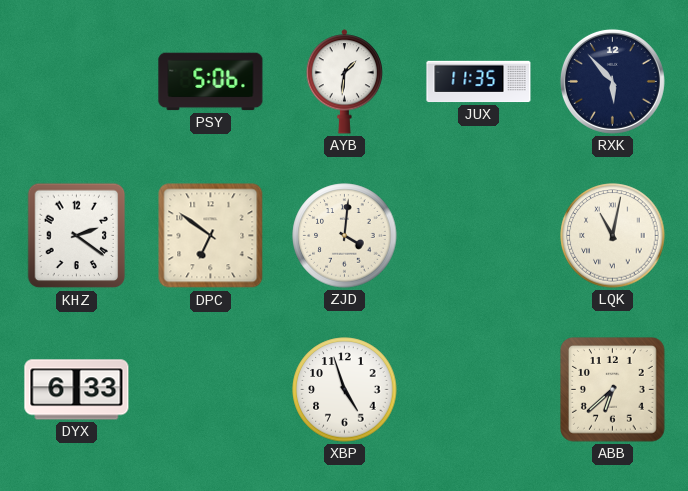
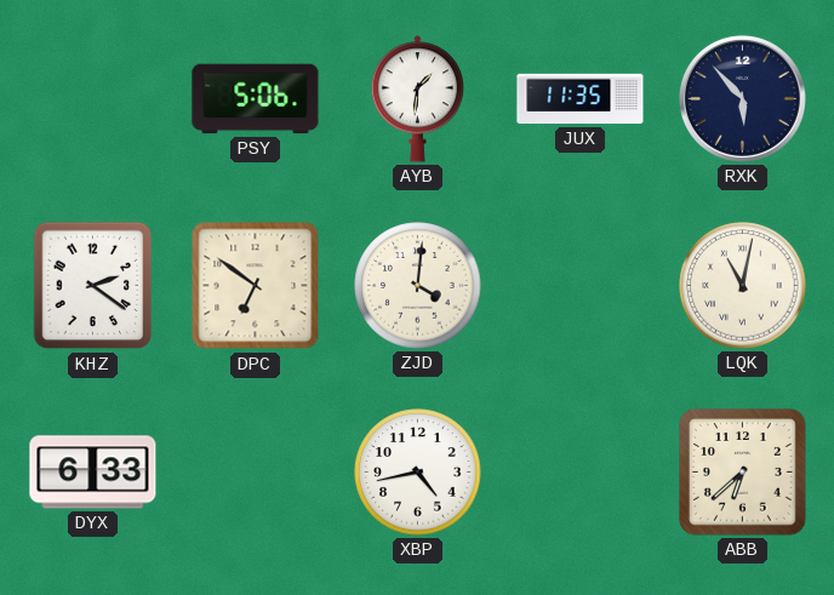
XBP: 4:57 -> 4:43 (418, 473)
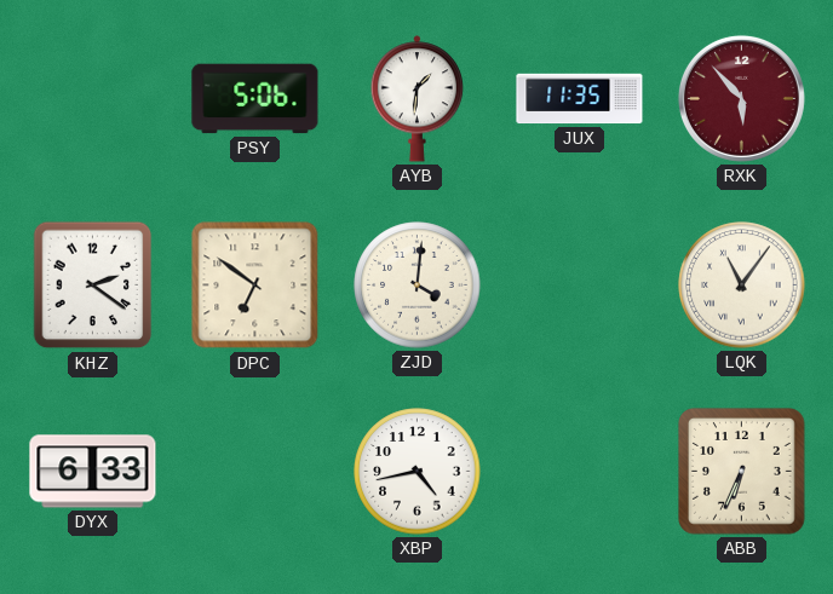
RXK dial: navy -> burgundy (741, 98)
LQK: 11:02 -> 11:06 (742, 286)
ABB: 6:38 -> 6:34 (742, 472)
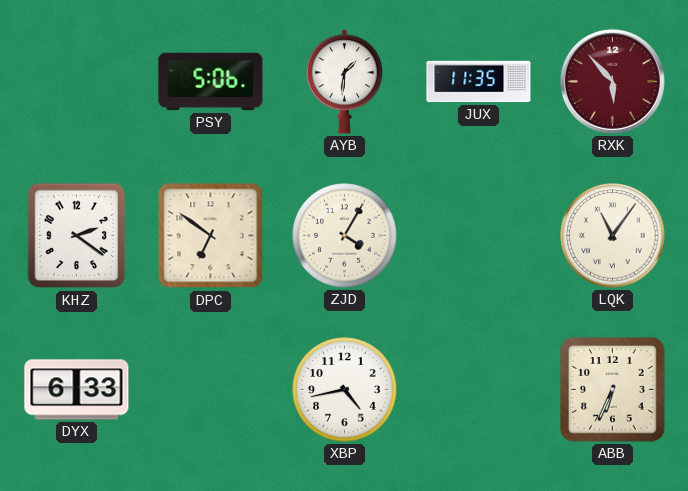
ZJD: 4:01 -> 4:05 (345, 236)
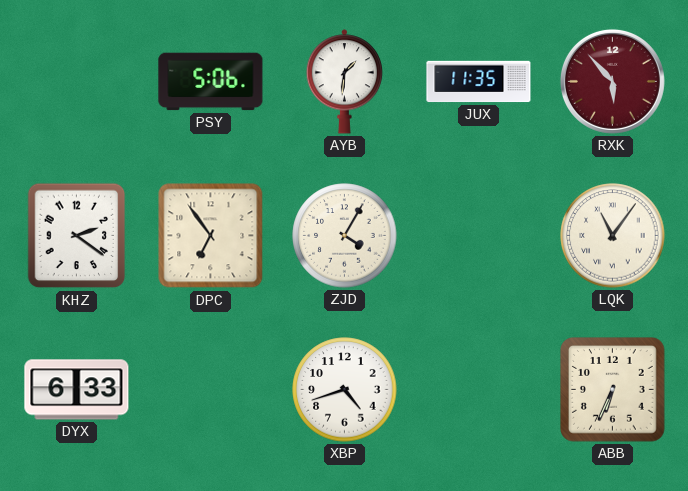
DPC: 6:51 -> 6:54 (211, 236)
XBP: 4:43 -> 4:42 (345, 390)
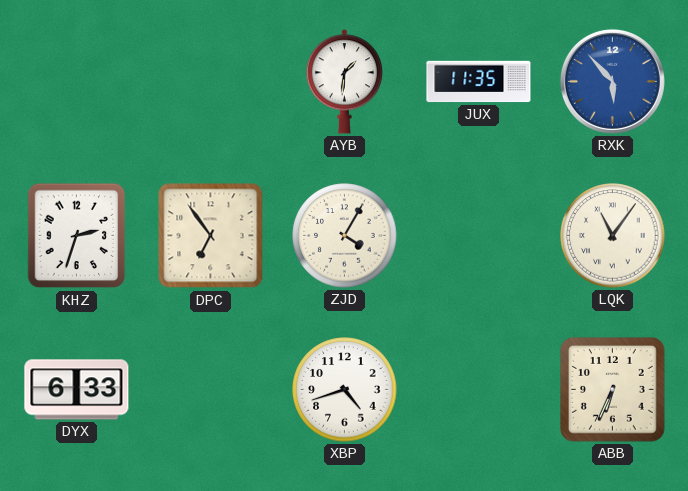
PSY: 5:06 -> none (211, 82)
RXK dial: burgundy -> blue (612, 81)
KHZ: 2:21 -> 2:33 (77, 236)
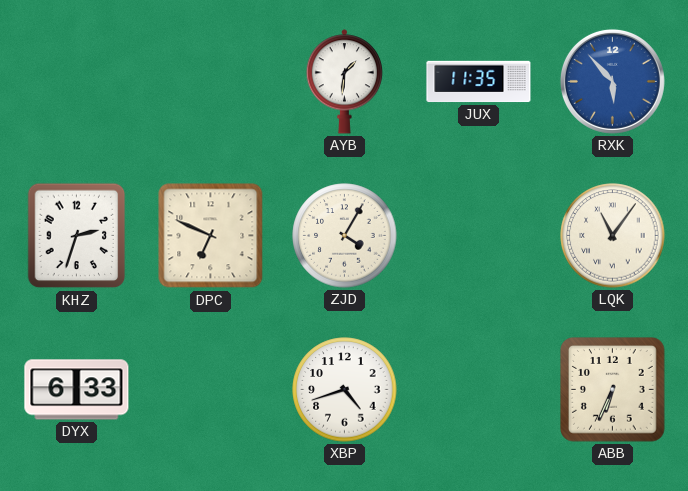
DPC: 6:54 -> 6:49 (211, 236)
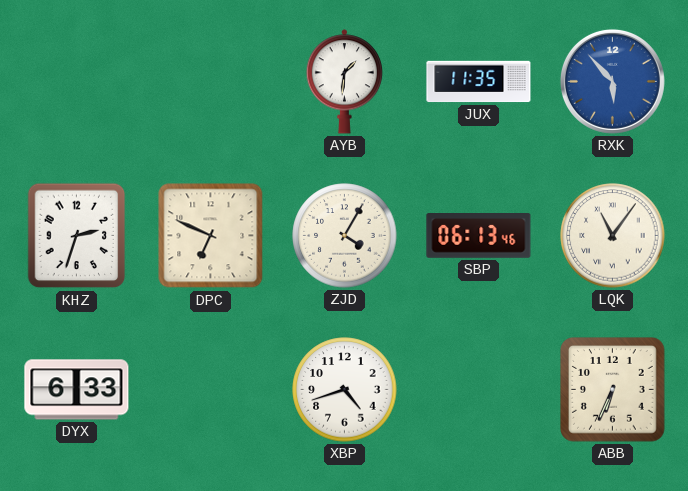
SBP: none -> 06:13 (479, 236)
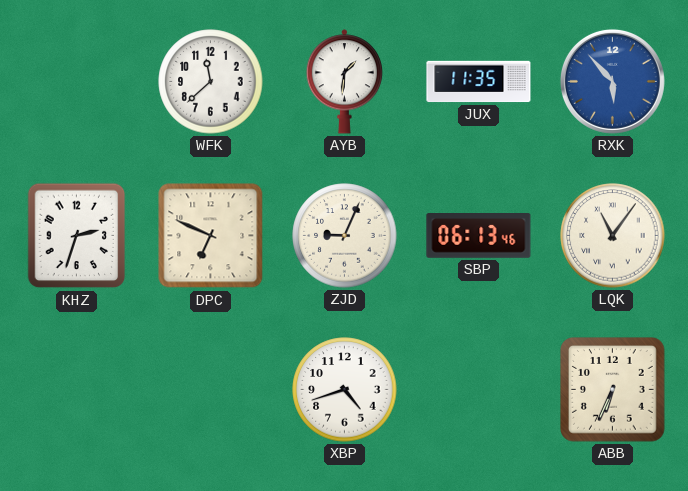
WFK: none -> 11:38 (211, 82)
ZJD: 4:05 -> 9:04 (345, 236)
DYX: 6:33 -> none (77, 390)
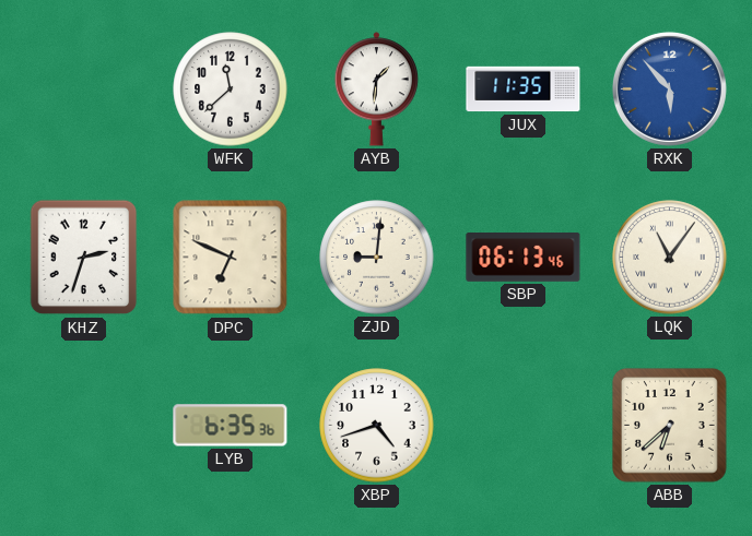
ZJD: 9:04 -> 9:01 (377, 258)
LYB: none -> 6:35 (231, 426)
ABB: 6:34 -> 6:38 (670, 426)
